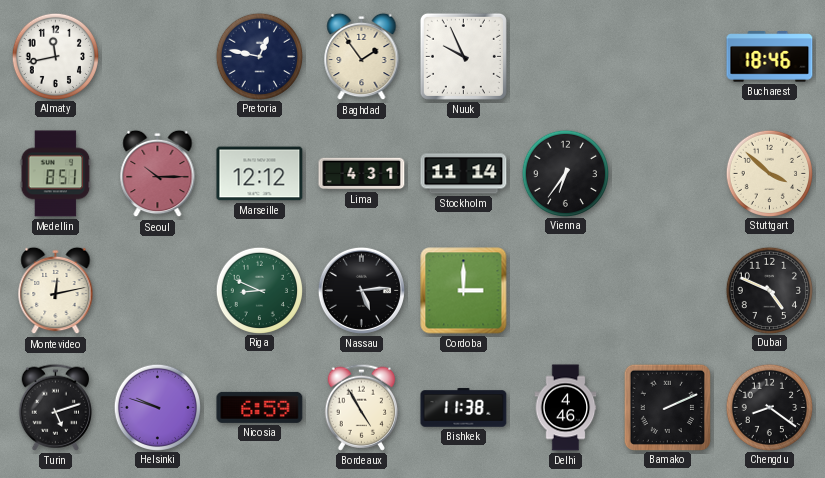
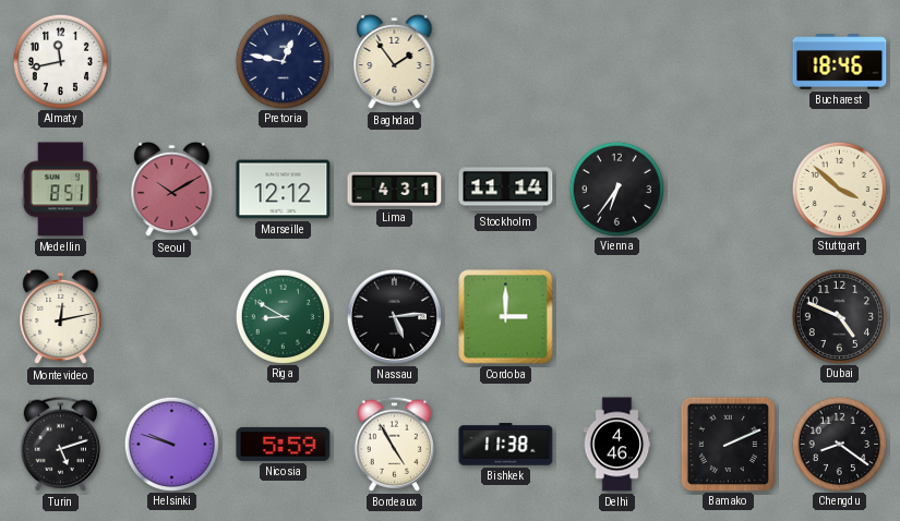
Nuuk: 9:56 -> none (463, 56)
Seoul: 10:15 -> 10:10 (172, 190)
Riga: 8:49 -> 8:50 (283, 316)
Nicosia: 6:59 -> 5:59 (284, 444)
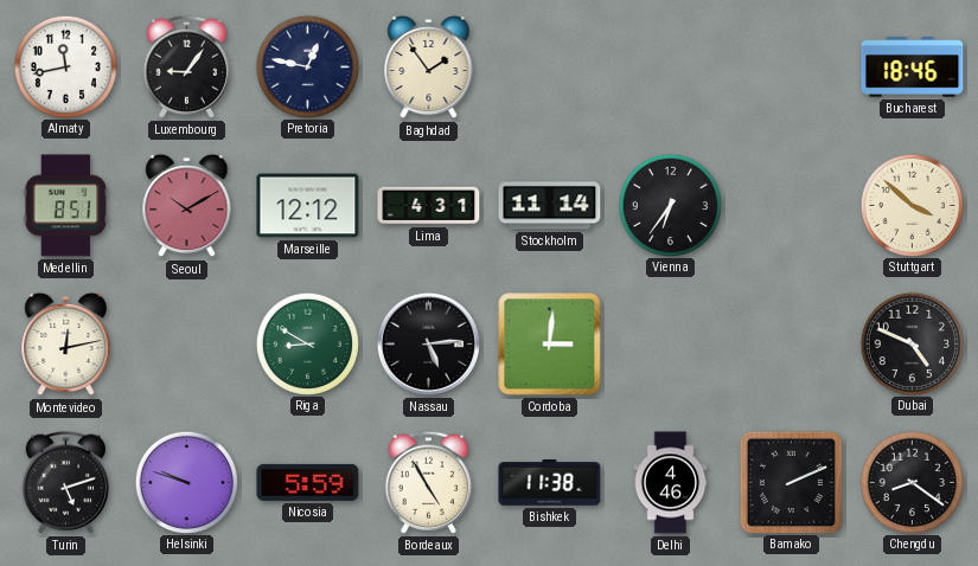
Luxembourg: none -> 9:06 (186, 66)
Cordoba: 3:00 -> 3:01 (550, 345)
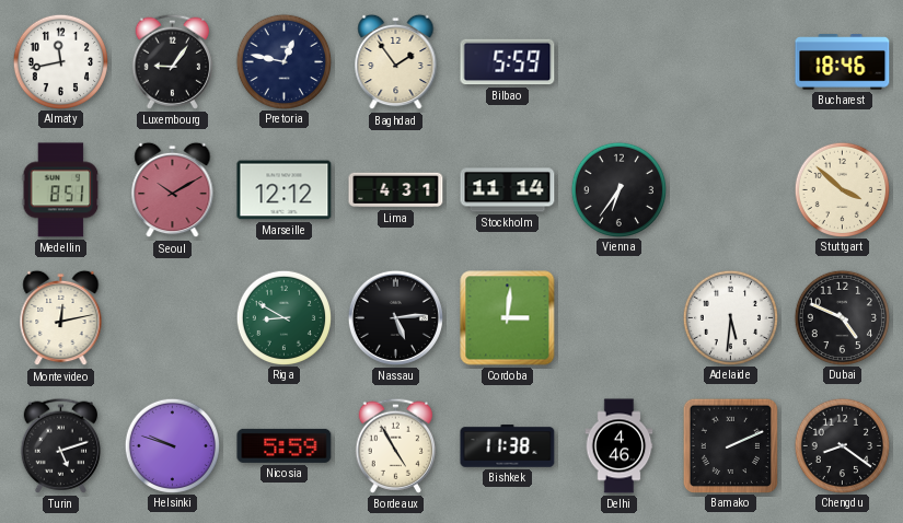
Bilbao: none -> 5:59 (508, 62)
Adelaide: none -> 5:31 (730, 317)
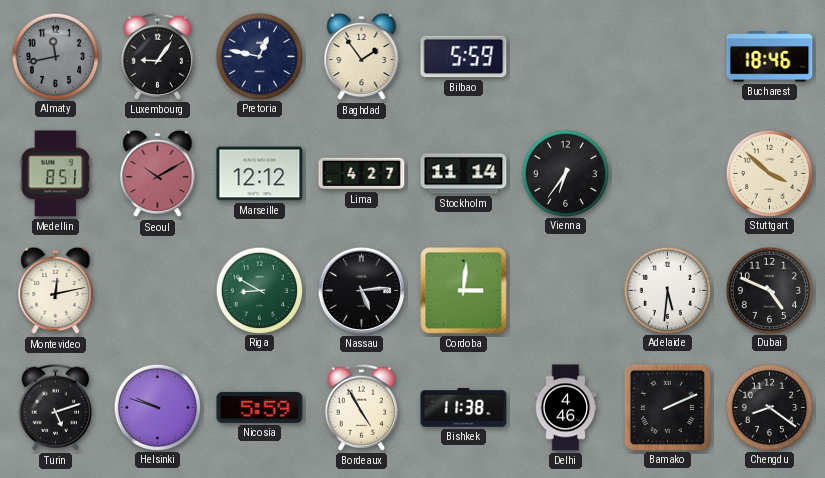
Almaty dial: white -> grey (55, 56)
Lima: 4:31 -> 4:27 (362, 174)
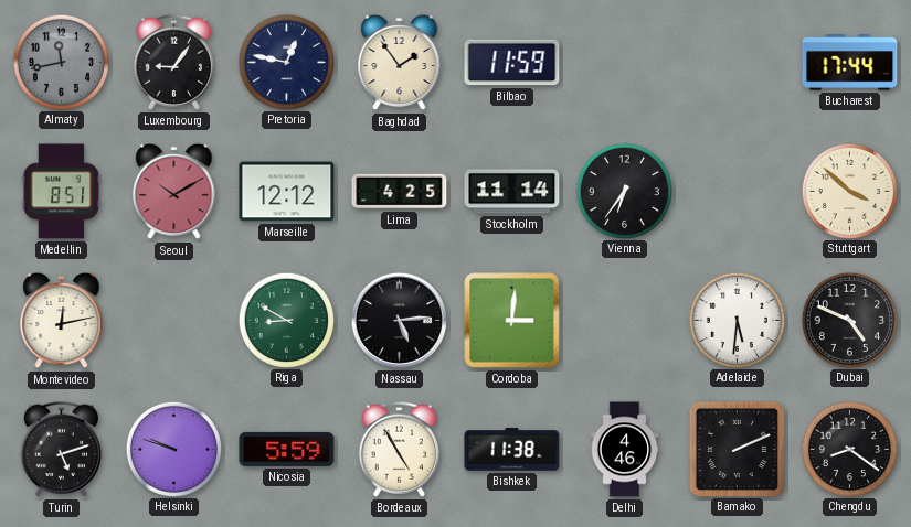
Bilbao: 5:59 -> 11:59 (512, 63)
Bucharest: 18:46 -> 17:44 (850, 63)
Lima: 4:27 -> 4:25 (400, 192)
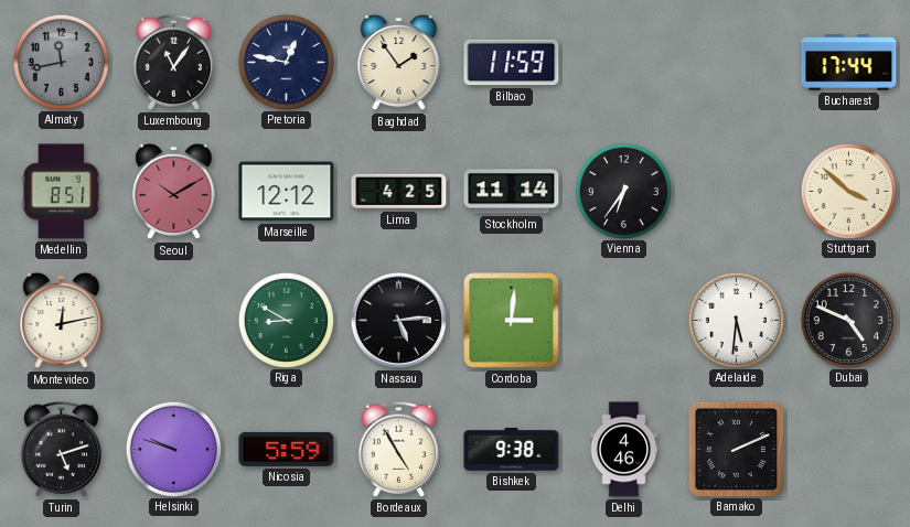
Luxembourg: 9:06 -> 11:06 (173, 62)
Bishkek: 11:38 -> 9:38 (512, 450)
Chengdu: 8:21 -> none (849, 449)
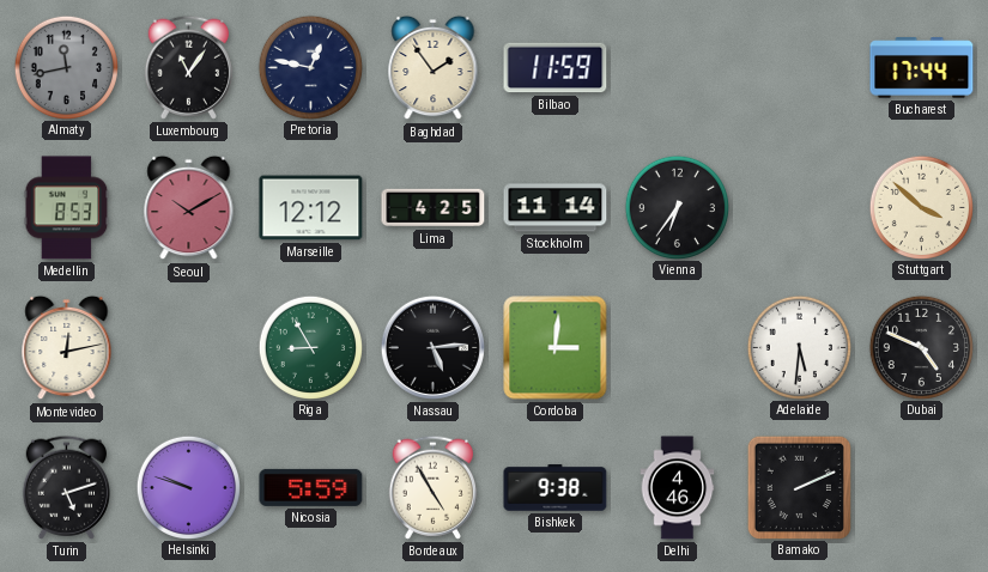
Medellin: 8:51 -> 8:53 (67, 208)
Riga: 8:50 -> 8:55 (310, 347)
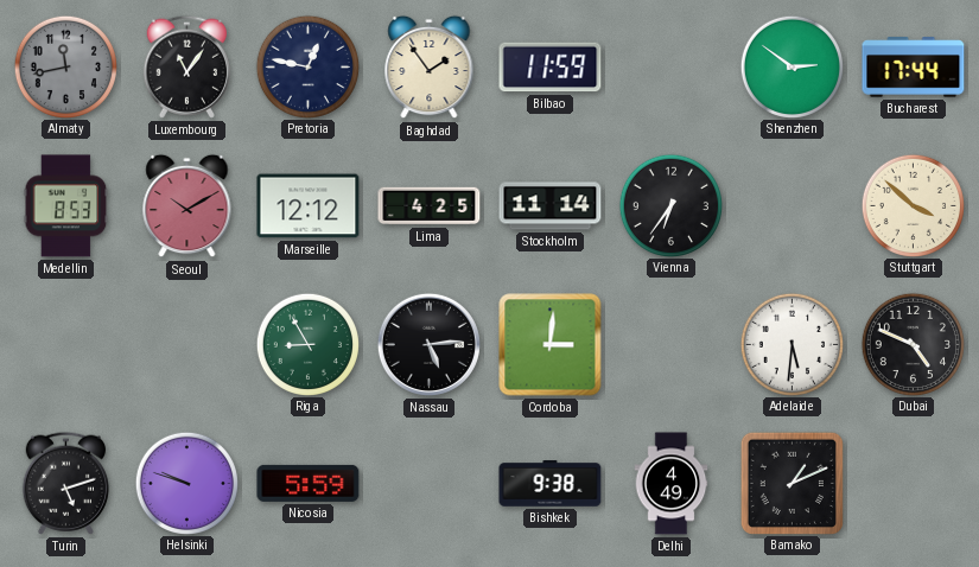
Shenzhen: none -> 2:51 (792, 66)
Montevideo: 12:13 -> none (67, 348)
Bordeaux: 4:55 -> none (432, 487)
Delhi: 4:46 -> 4:49 (672, 484)
Bamako: 2:11 -> 1:11 (792, 483)
